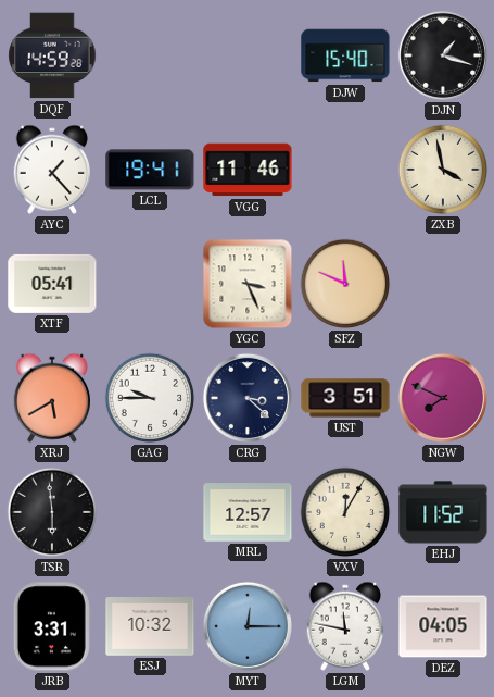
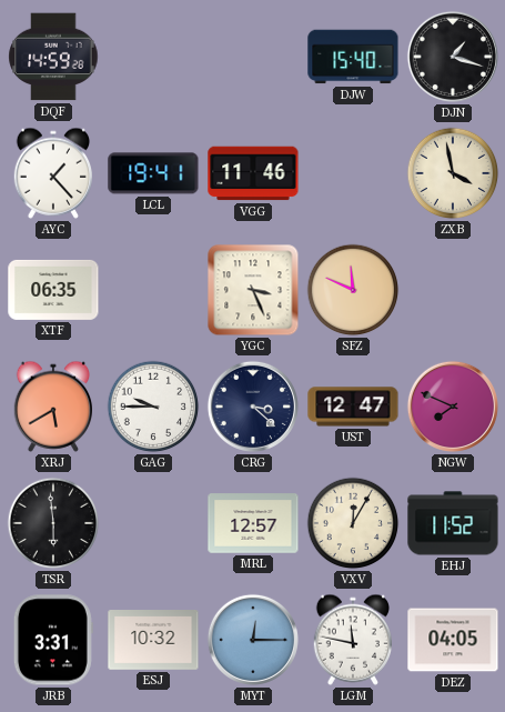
XTF: 05:41 -> 06:35 (53, 290)
UST: 3:51 -> 12:47 (353, 407)
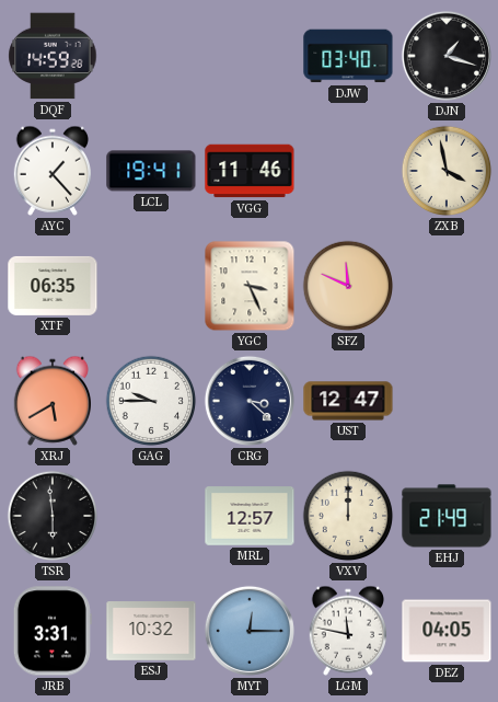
DJW: 15:40 -> 03:40 (348, 56)
NGW: 7:49 -> none (453, 407)
VXV: 12:05 -> 12:00 (348, 516)
EHJ: 11:52 -> 21:49 (447, 516)
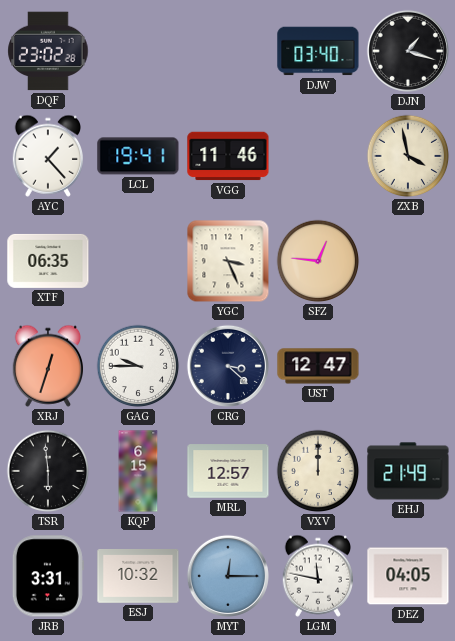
DQF: 14:59 -> 23:02 (48, 51)
SFZ: 11:49 -> 12:46 (318, 261)
XRJ: 5:40 -> 12:33 (48, 366)
KQP: none -> 6:15 (138, 471)
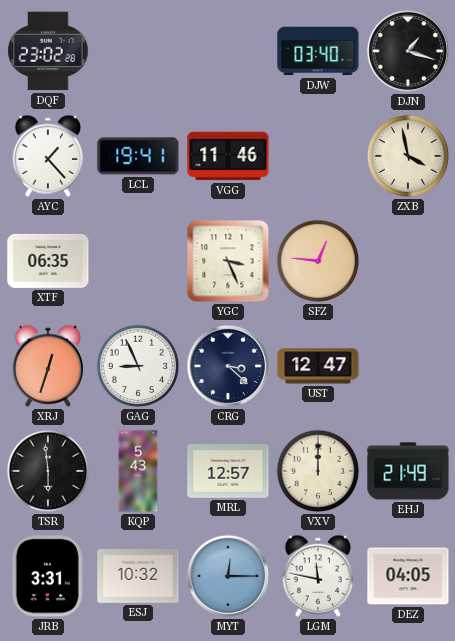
GAG: 9:45 -> 8:56 (138, 366)
KQP: 6:15 -> 5:43 (138, 471)
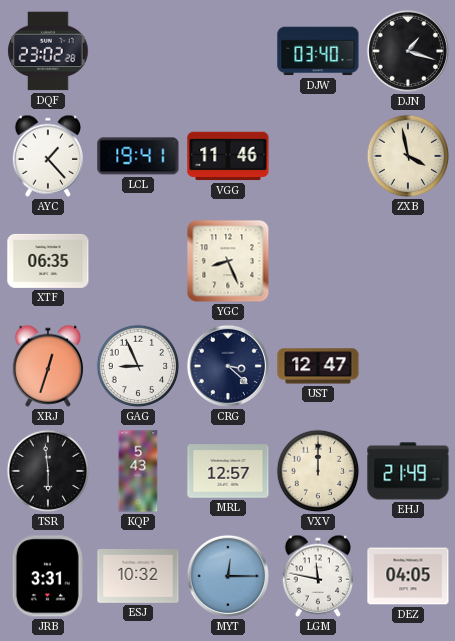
YGC: 3:26 -> 8:26 (228, 261)
SFZ: 12:46 -> none (318, 261)
